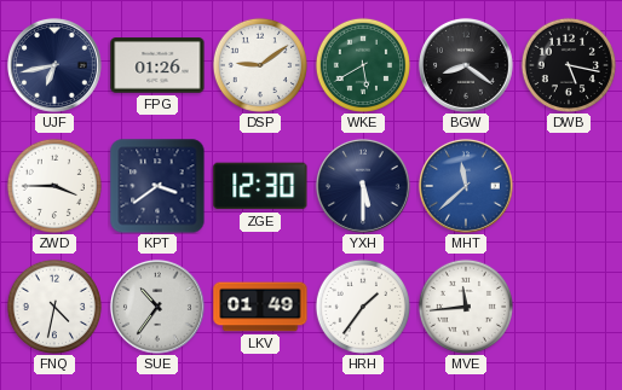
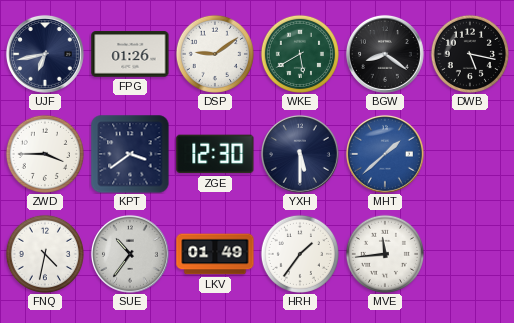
MHT: 11:38 -> 1:38 (385, 154)
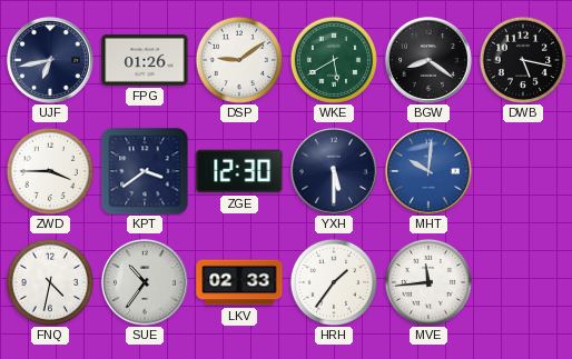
MHT: 1:38 -> 10:01 (428, 171)
LKV: 01:49 -> 02:33 (239, 282)
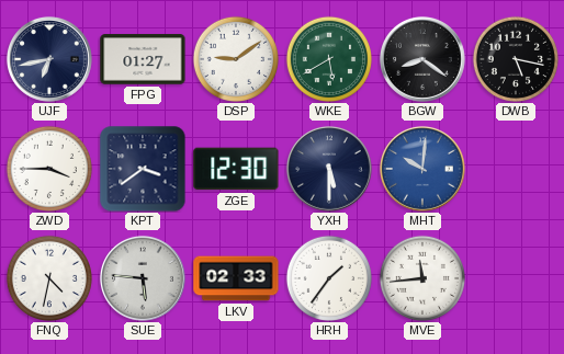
FPG: 01:26 -> 01:27 (143, 59)
SUE: 10:36 -> 5:46 (143, 278)
